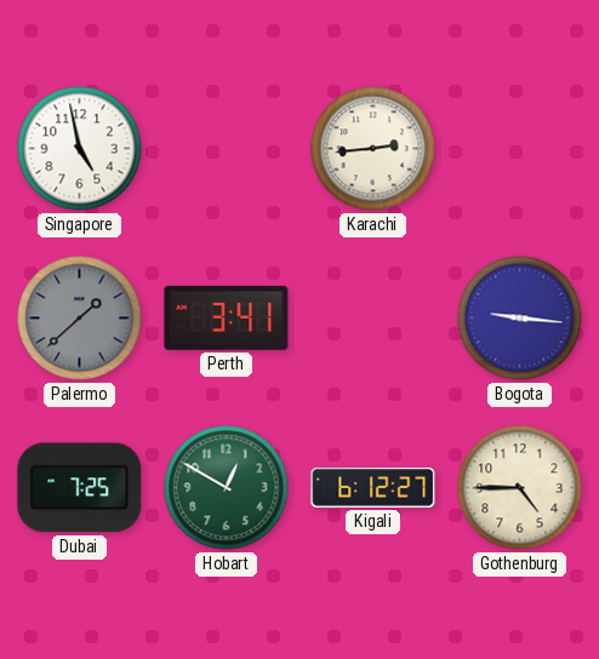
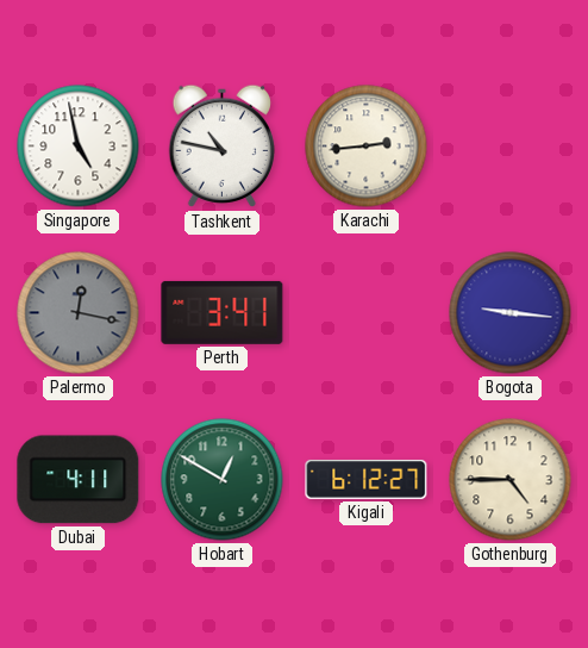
Tashkent: none -> 10:47 (223, 147)
Palermo: 1:38 -> 12:17 (79, 313)
Dubai: 7:25 -> 4:11 (79, 480)
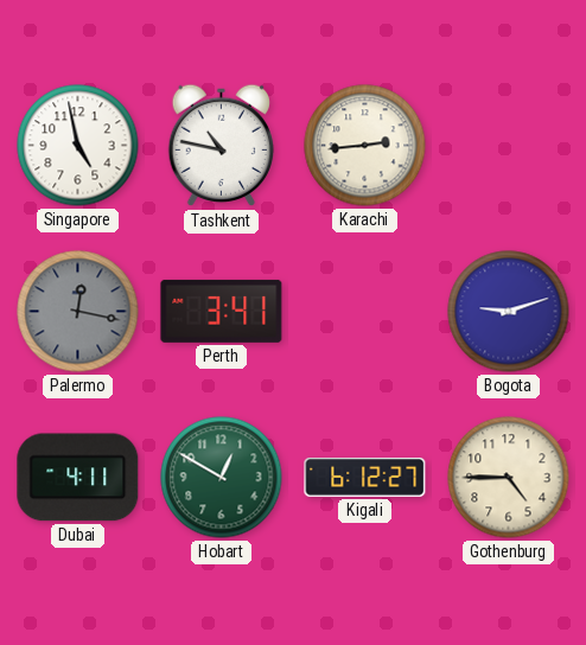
Bogota: 9:16 -> 9:12 (509, 312)
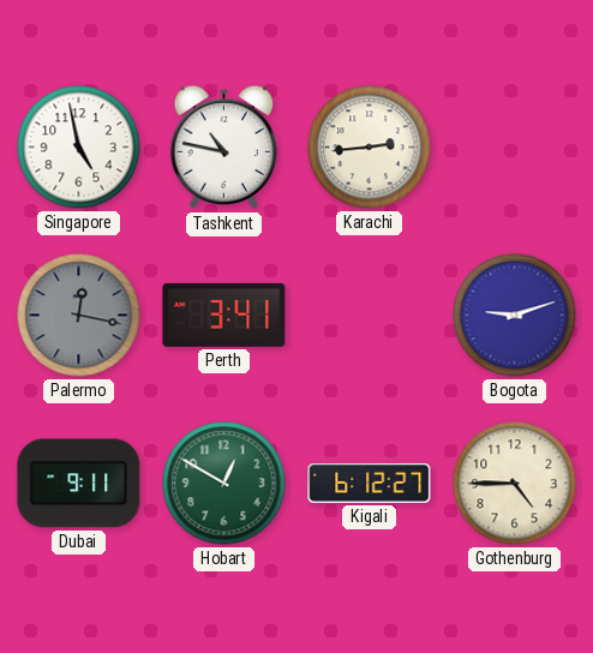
Dubai: 4:11 -> 9:11 (79, 484)
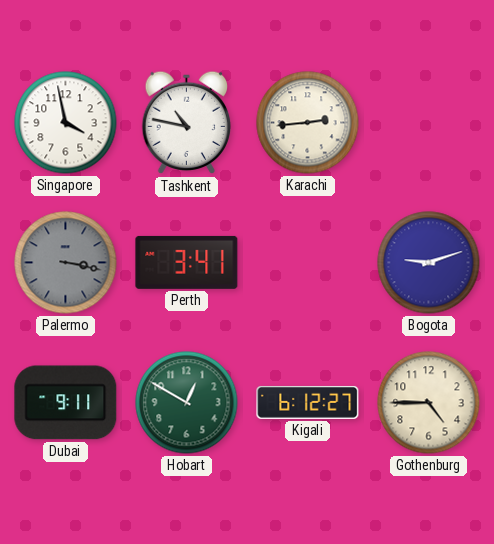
Singapore: 4:58 -> 3:58 (66, 123)
Palermo: 12:17 -> 3:17 (66, 263)
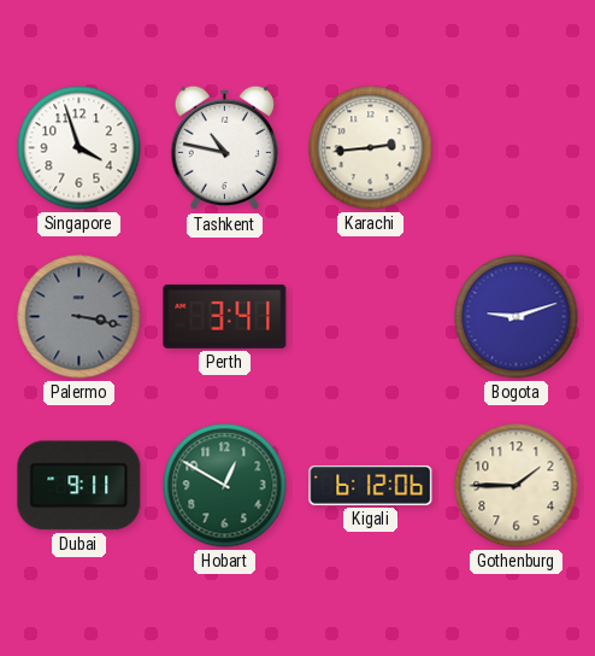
Singapore: 3:58 -> 3:57 (79, 148)
Kigali: 6:12:27 -> 6:12:06 (371, 485)
Gothenburg: 4:45 -> 1:45 (517, 486)
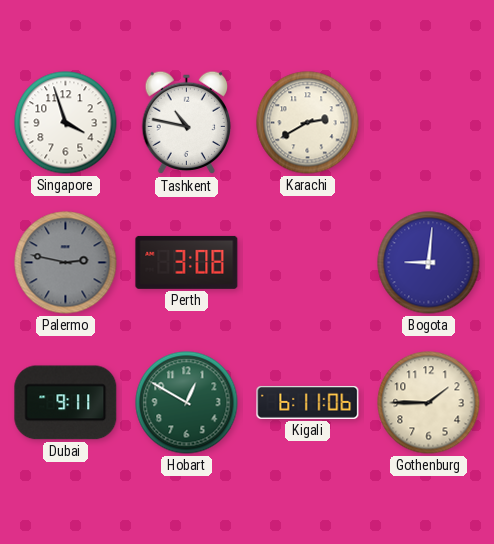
Karachi: 2:44 -> 2:40 (308, 123)
Palermo: 3:17 -> 2:47 (66, 263)
Perth: 3:41 -> 3:08 (187, 262)
Bogota: 9:12 -> 9:01 (429, 263)
Kigali: 6:12 -> 6:11 (308, 402)
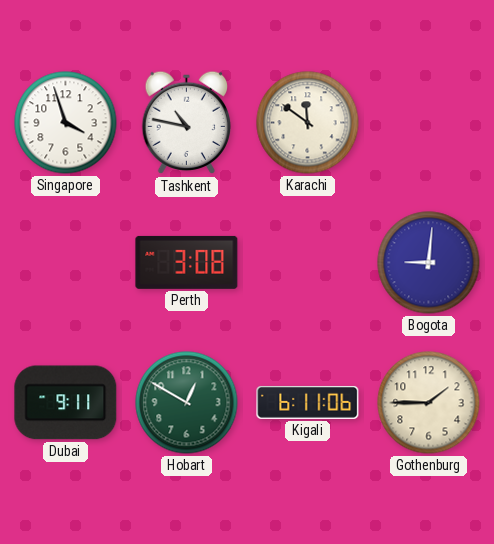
Karachi: 2:40 -> 11:51 (308, 123)
Palermo: 2:47 -> none (66, 263)
